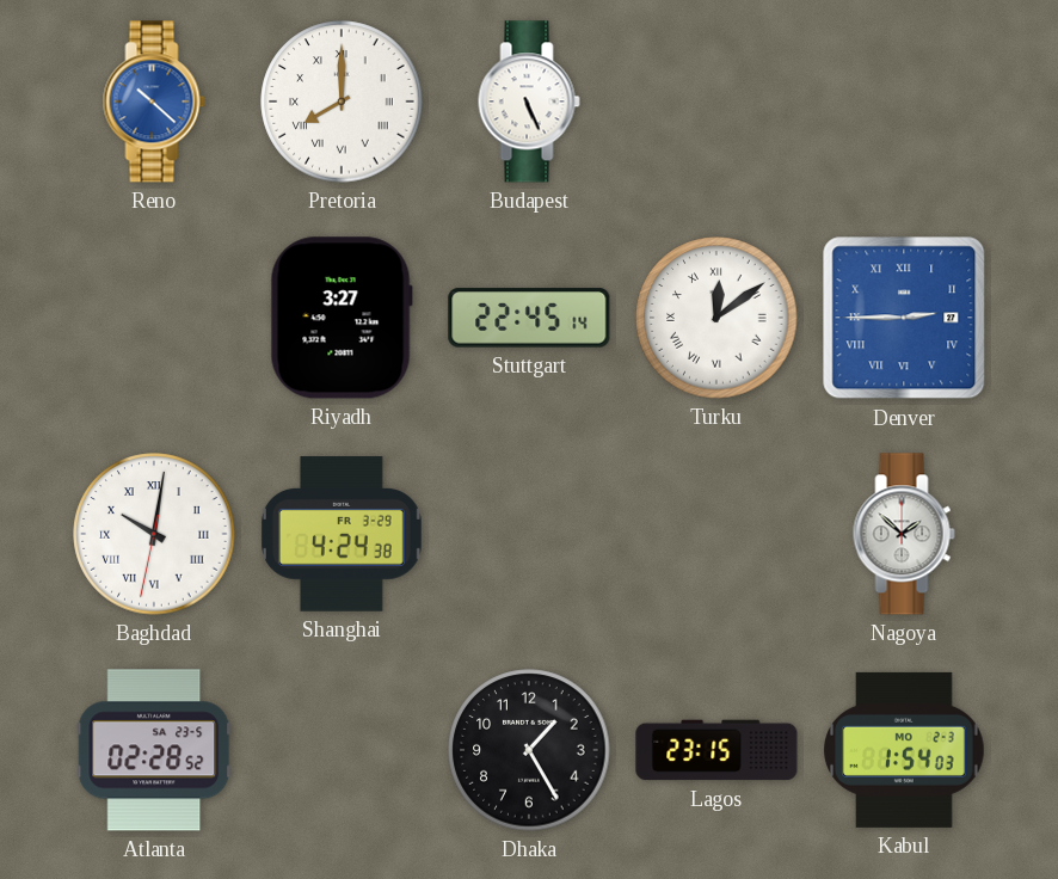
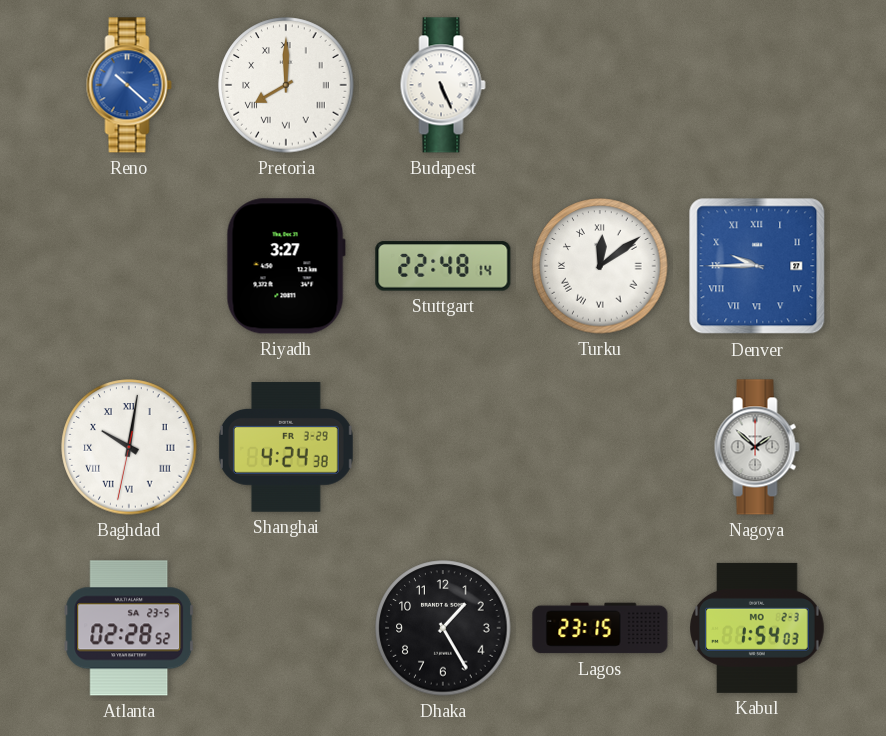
Stuttgart: 22:45 -> 22:48 (443, 266)
Denver: 2:45 -> 9:45 (757, 266)
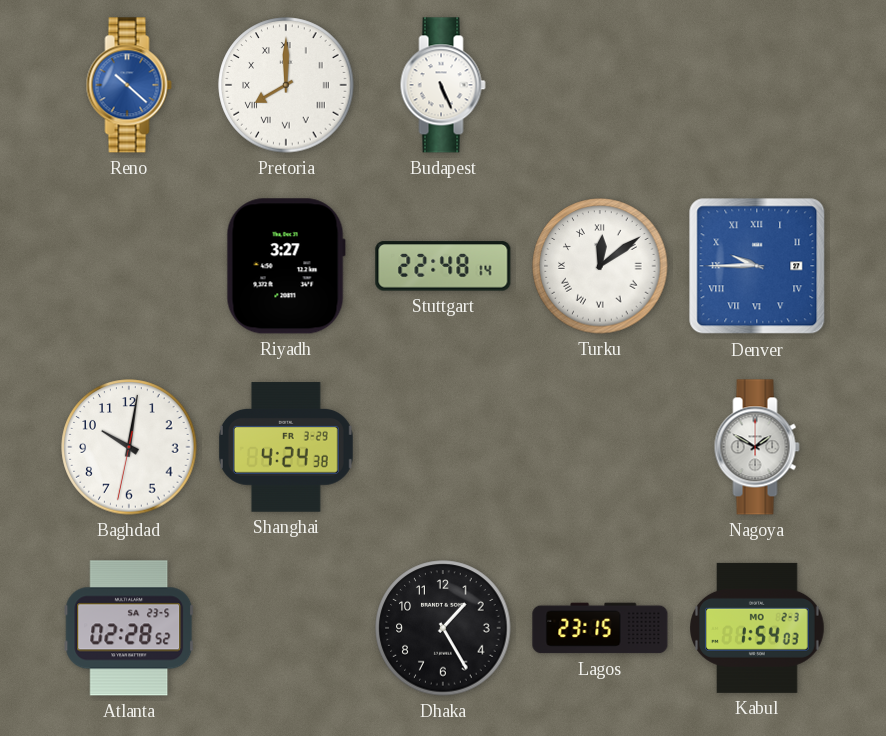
Baghdad numerals: Roman -> Arabic (129, 447)
Nagoya: 1:52 -> 1:50 (757, 447)
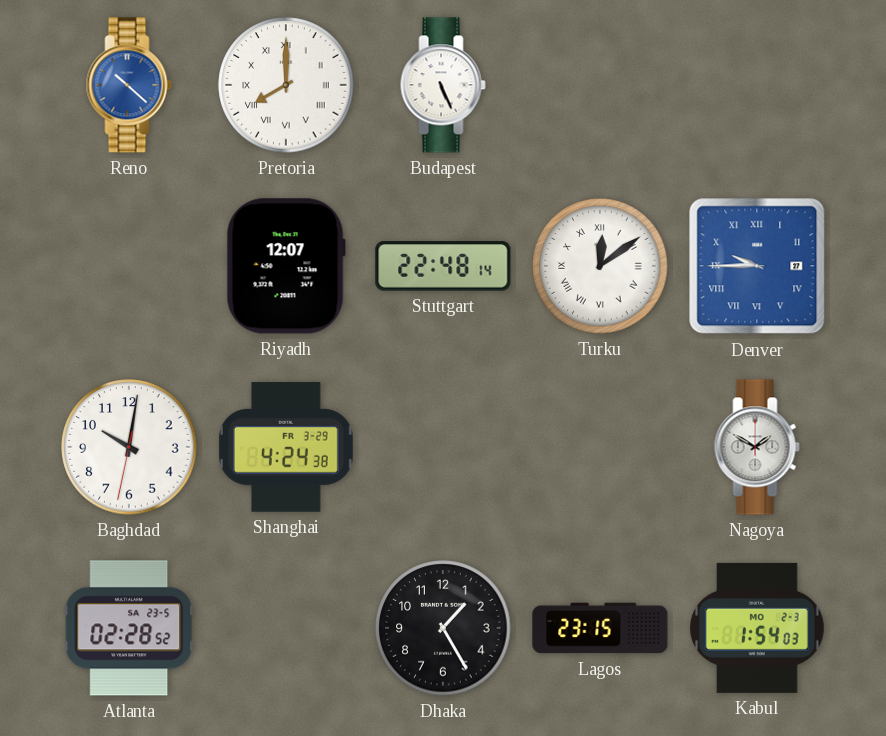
Riyadh: 3:27 -> 12:07 (286, 266)
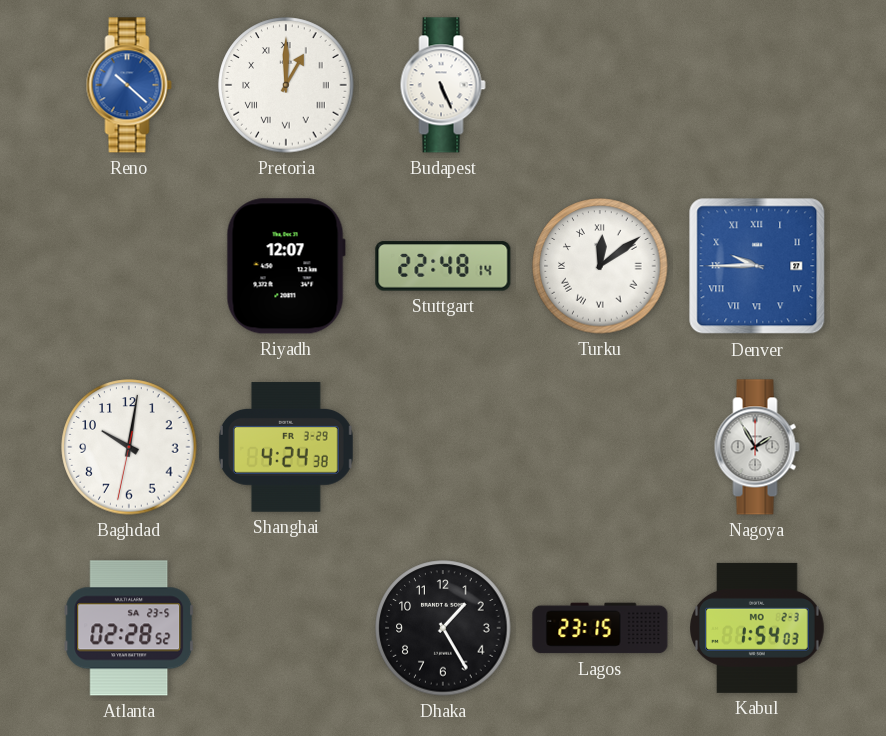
Pretoria: 8:00 -> 1:00 (286, 85)
Nagoya: 1:50 -> 1:55 (757, 447)
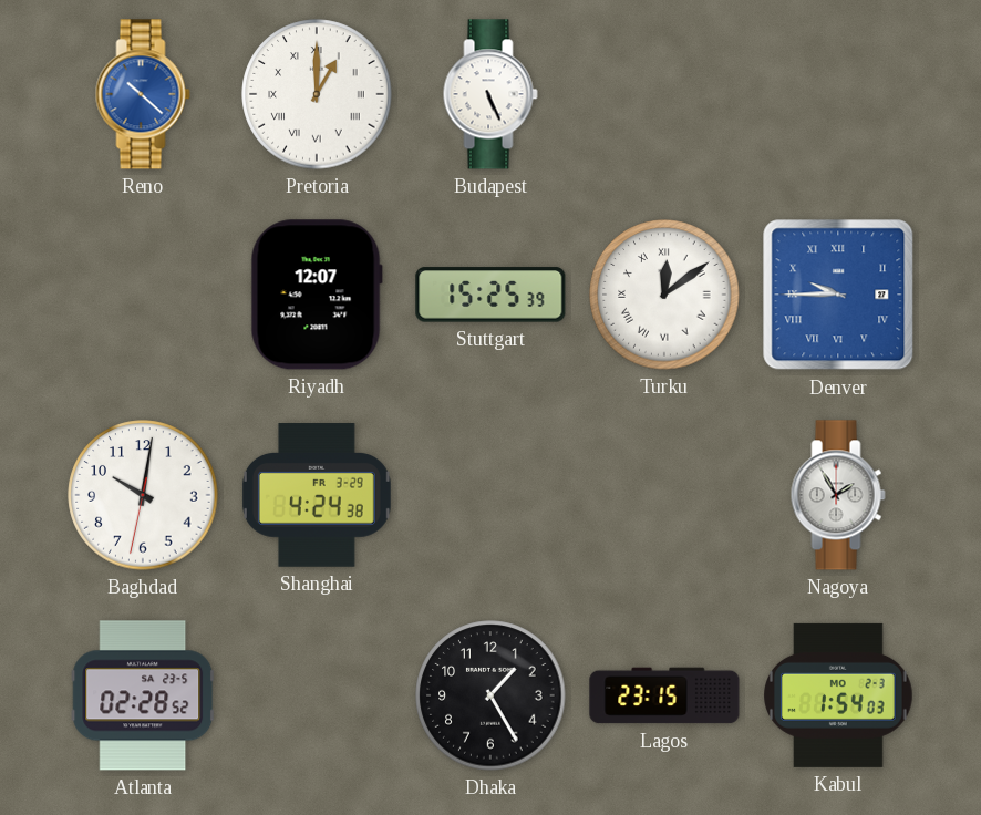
Stuttgart: 22:48 -> 15:25 (491, 295)
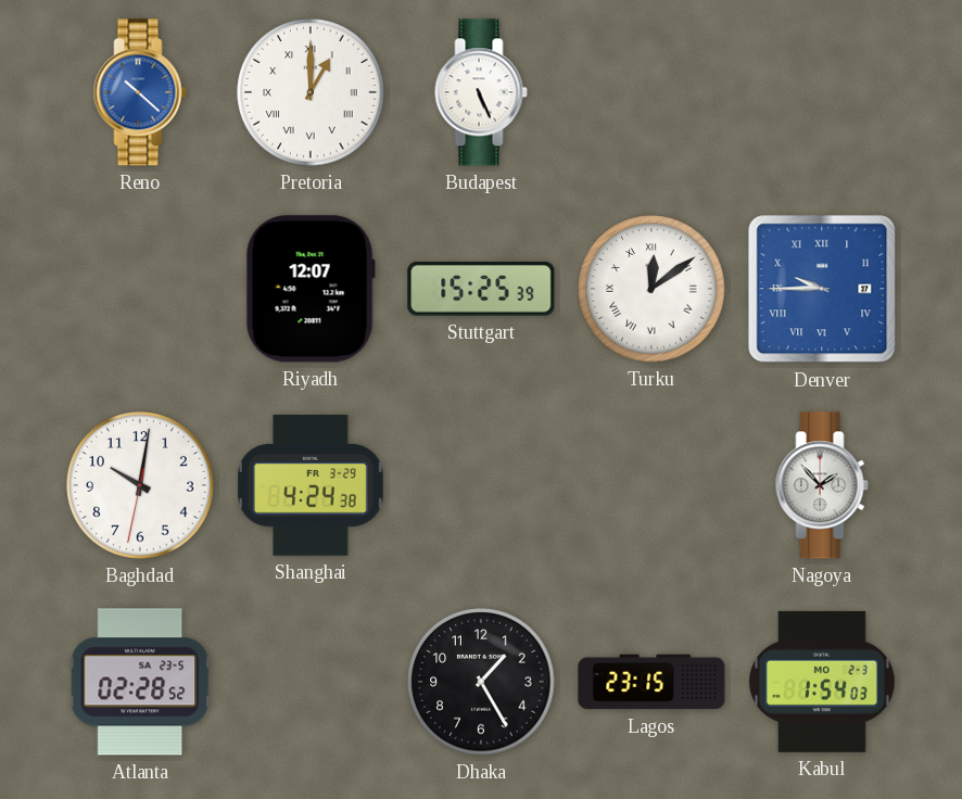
Nagoya: 1:55 -> 1:53 (822, 485)
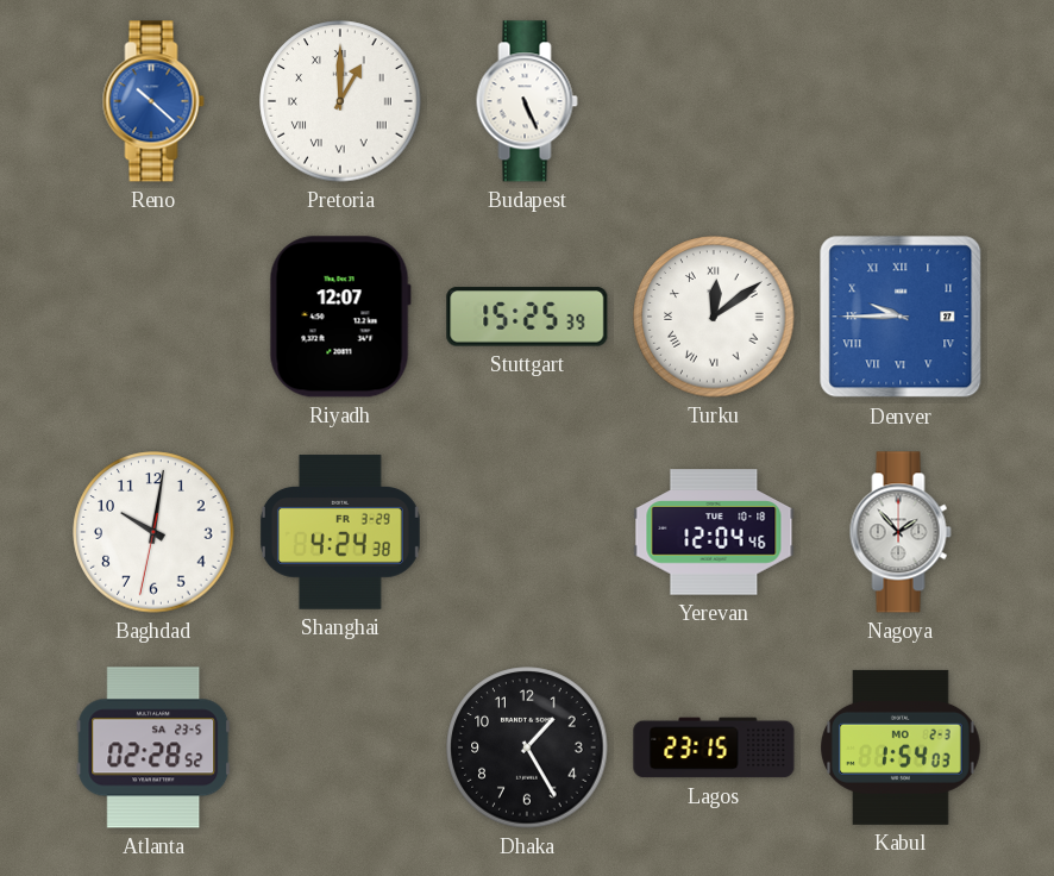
Yerevan: none -> 12:04 (714, 532)
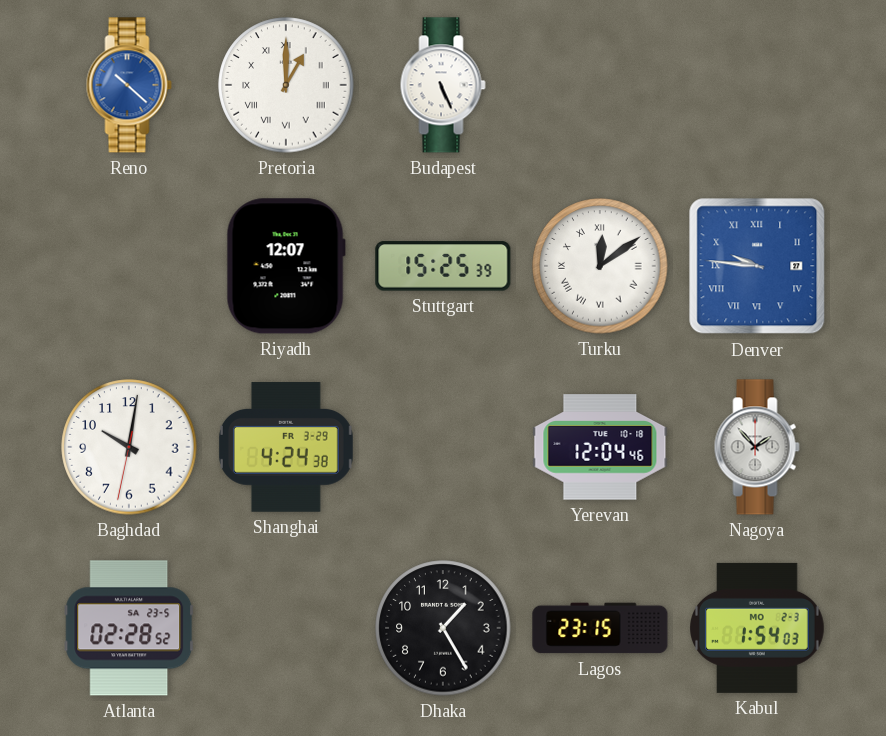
Denver: 9:45 -> 9:46 (757, 266)
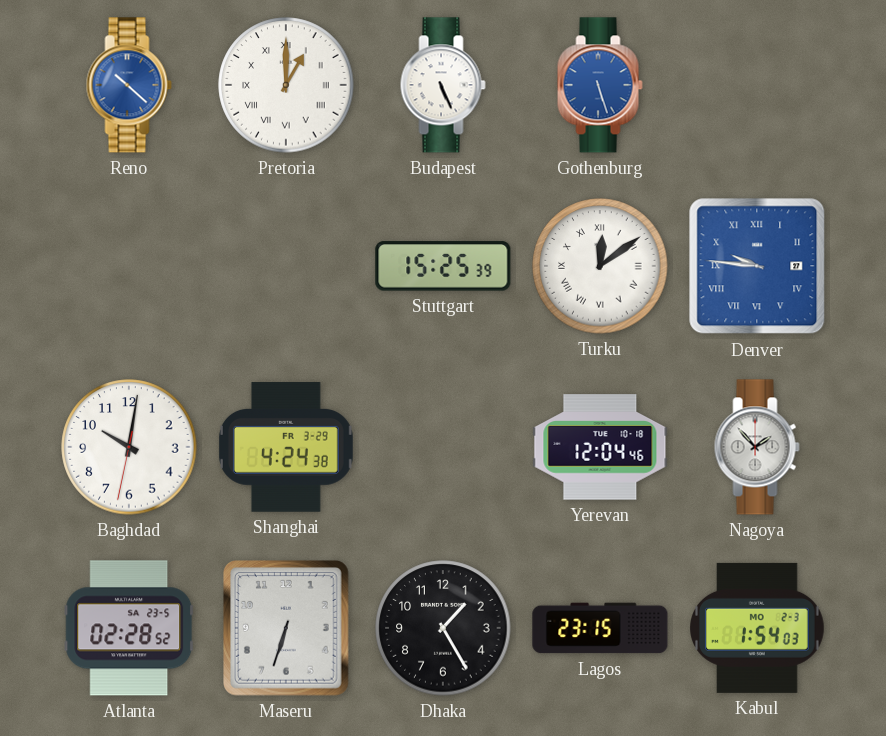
Gothenburg: none -> 5:27 (600, 85)
Riyadh: 12:07 -> none (286, 266)
Maseru: none -> 6:33 (287, 628)
